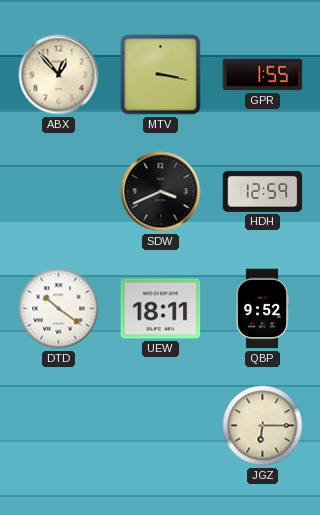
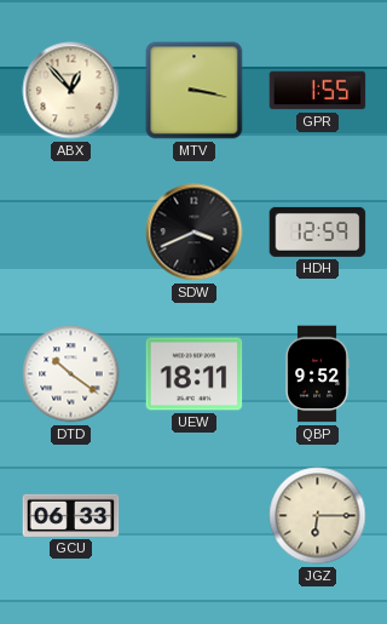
GCU: none -> 06:33 (71, 515)
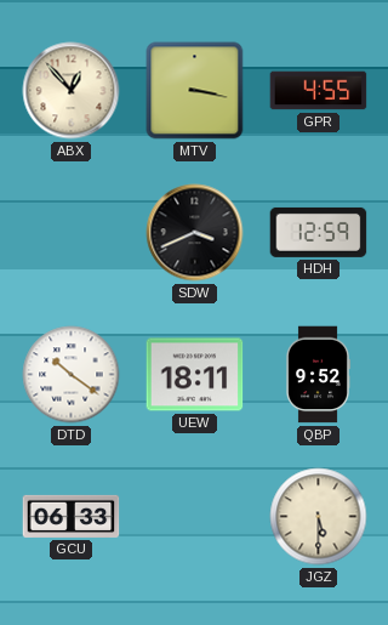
GPR: 1:55 -> 4:55 (319, 91)
JGZ: 6:15 -> 5:30 (319, 517)
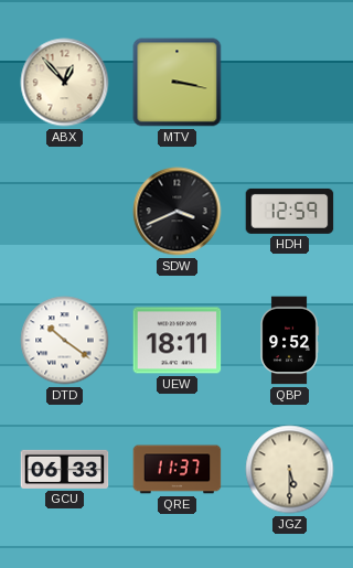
GPR: 4:55 -> none (319, 91)
QRE: none -> 11:37 (178, 470)
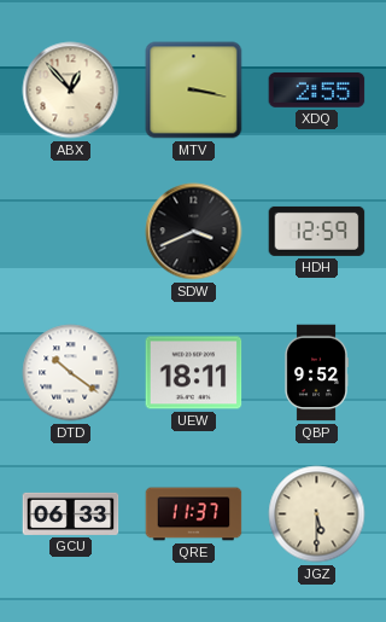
XDQ: none -> 2:55 (317, 89)
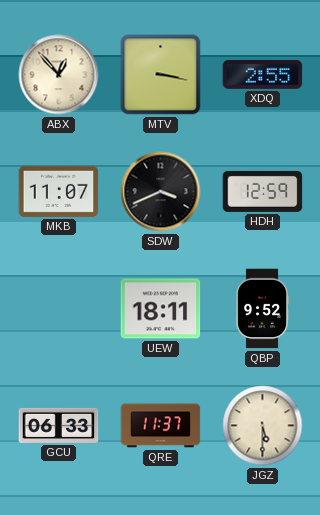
MKB: none -> 11:07 (59, 191)
DTD: 10:21 -> none (71, 373)
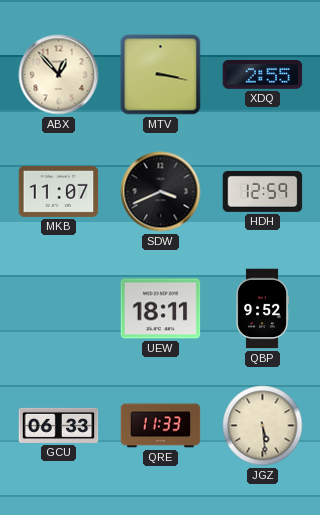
QRE: 11:37 -> 11:33 (161, 426)
JGZ: 5:30 -> 5:29 (263, 426)
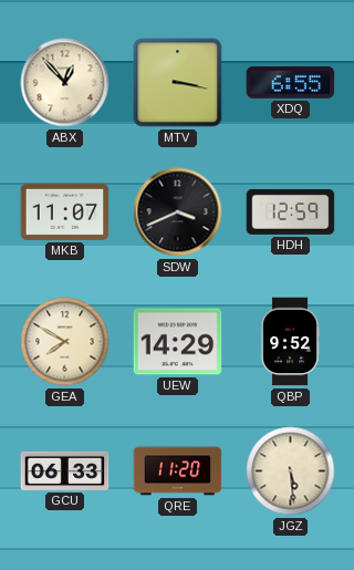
XDQ: 2:55 -> 6:55 (291, 82)
GEA: none -> 7:50 (65, 342)
UEW: 18:11 -> 14:29 (178, 342)
QRE: 11:33 -> 11:20 (178, 471)
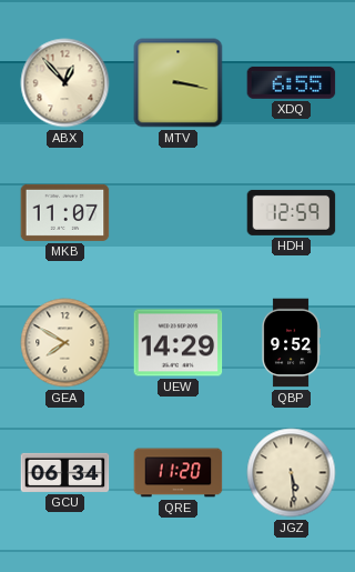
SDW: 3:41 -> none (178, 213)
GCU: 06:33 -> 06:34 (65, 472)
